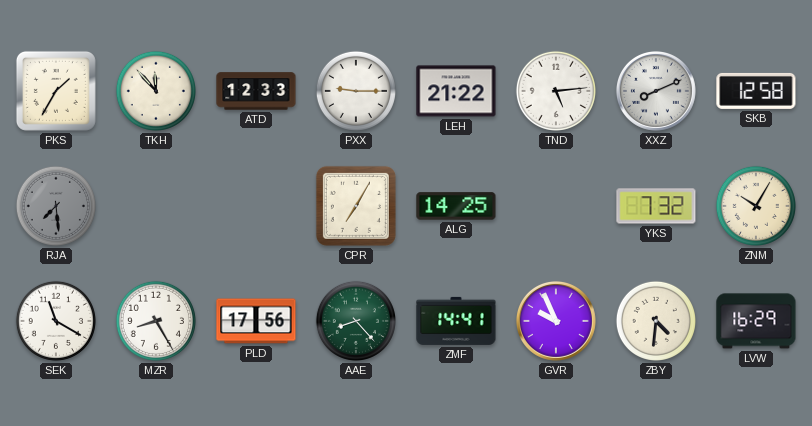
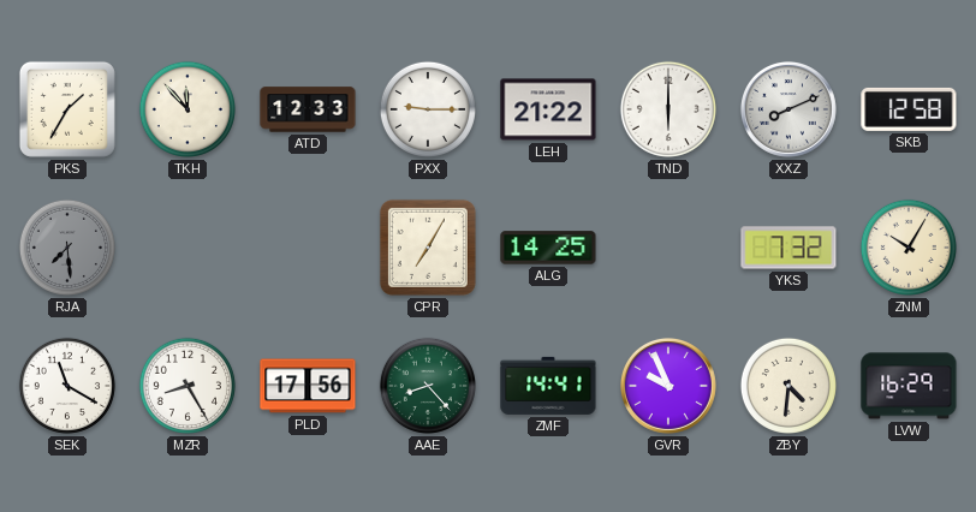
TND: 5:14 -> 6:00 (668, 109)
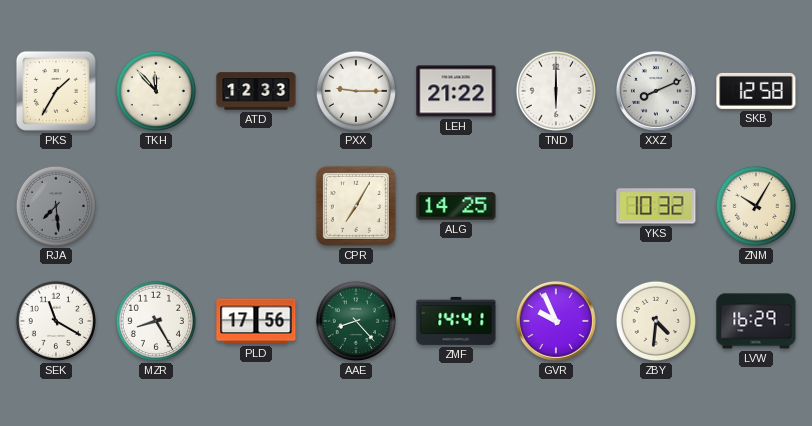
YKS: 7:32 -> 10:32 (656, 206)
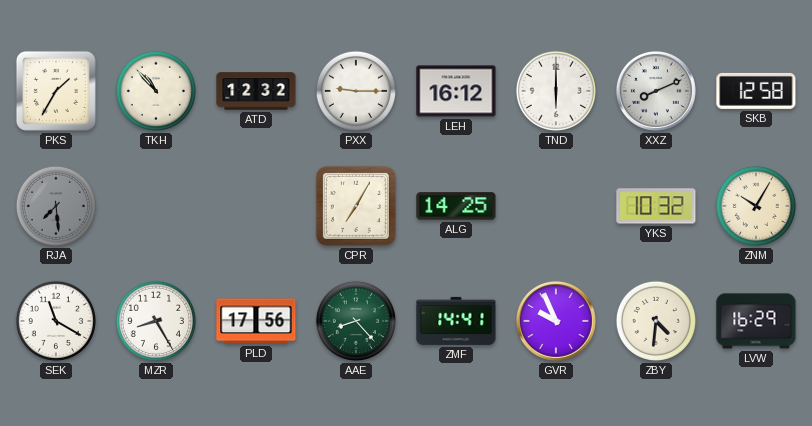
TKH: 11:53 -> 10:53 (156, 91)
ATD: 12:33 -> 12:32 (256, 91)
LEH: 21:22 -> 16:12 (456, 91)
